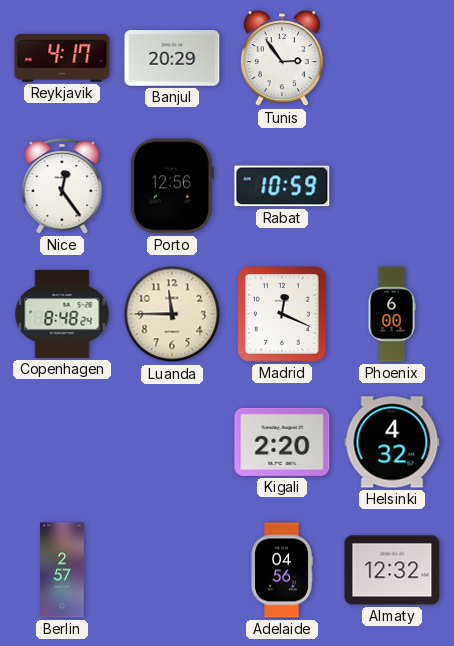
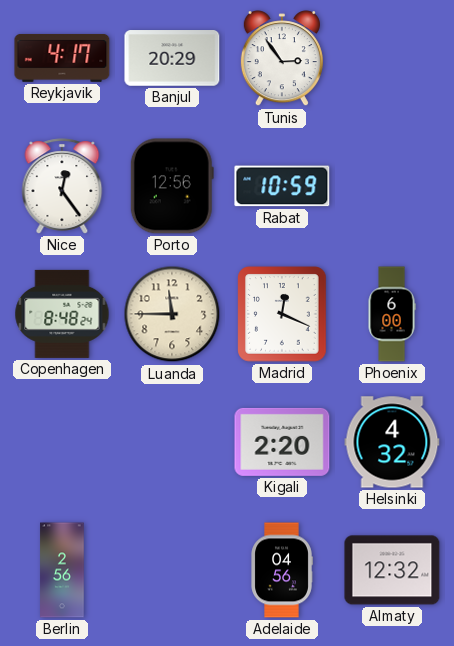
Berlin: 2:57 -> 2:56 (62, 570)
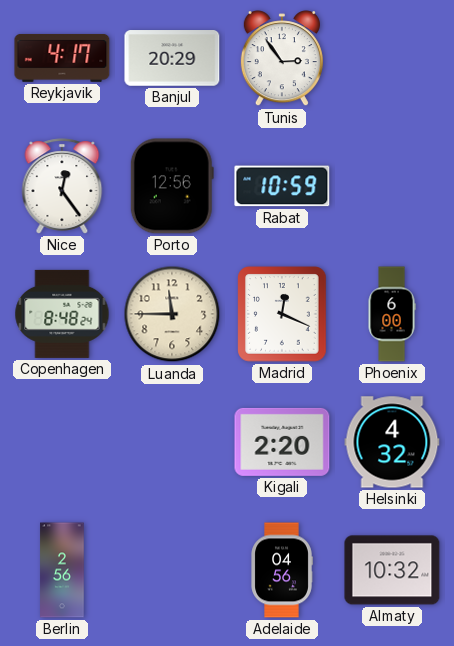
Almaty: 12:32 -> 10:32 (392, 570)
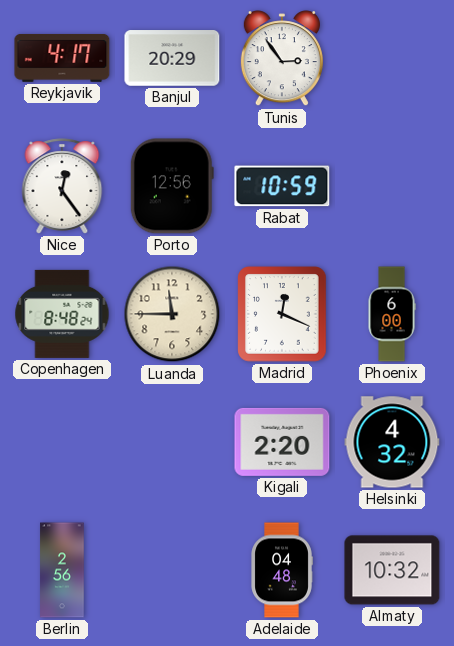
Adelaide: 04:56 -> 04:48 (282, 570)
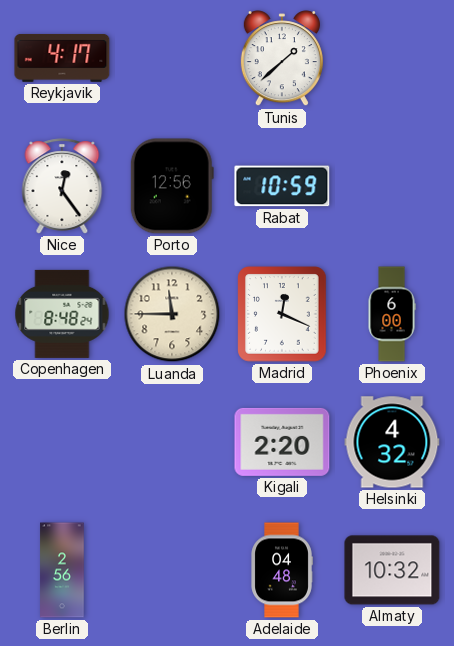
Banjul: 20:29 -> none (172, 58)
Tunis: 2:54 -> 1:38 (282, 59)
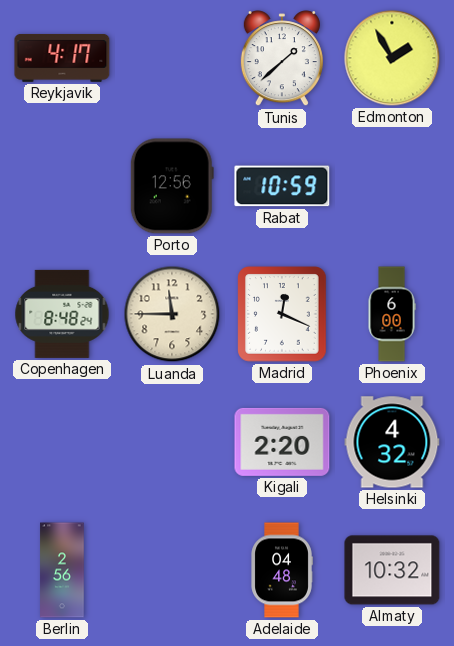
Edmonton: none -> 1:55 (392, 58)
Nice: 12:24 -> none (62, 186)
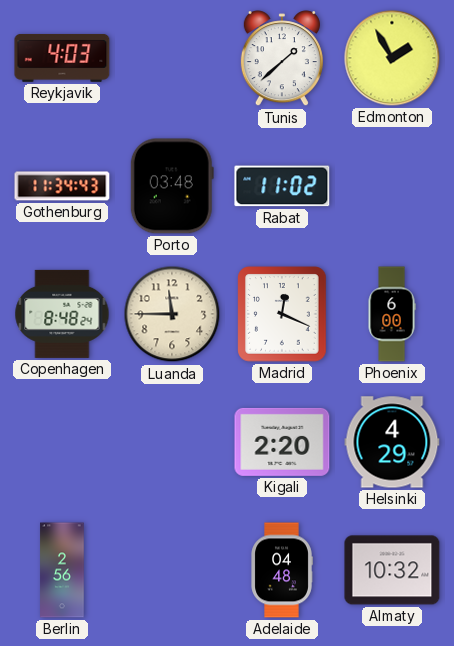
Reykjavik: 4:17 -> 4:03 (62, 58)
Gothenburg: none -> 11:34 (62, 186)
Porto: 12:56 -> 03:48 (172, 186)
Rabat: 10:59 -> 11:02 (282, 186)
Helsinki: 4:32 -> 4:29 (392, 442)
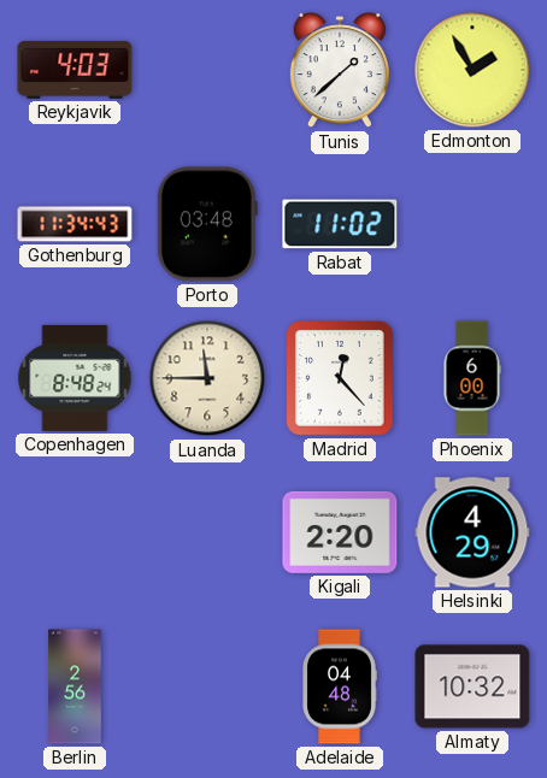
Madrid: 12:19 -> 12:23 (340, 378)
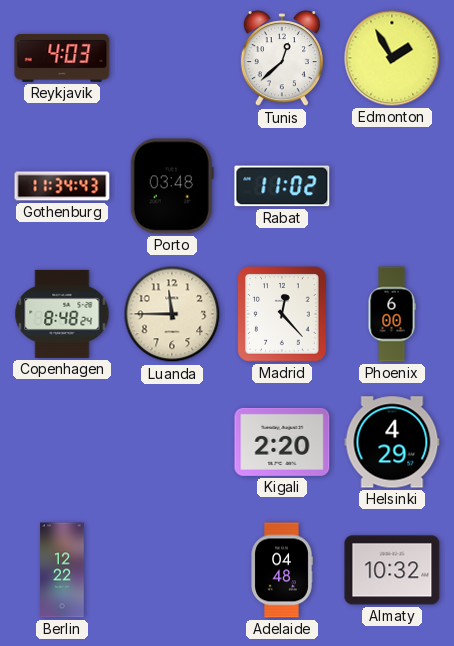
Tunis: 1:38 -> 12:38 (282, 59)
Berlin: 2:56 -> 12:22 (62, 570)
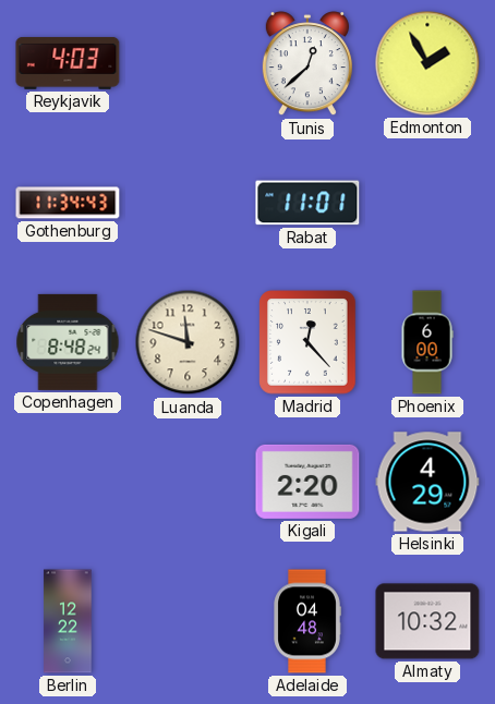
Porto: 03:48 -> none (172, 186)
Rabat: 11:02 -> 11:01 (307, 203)
Luanda: 11:45 -> 11:48 (188, 342)
